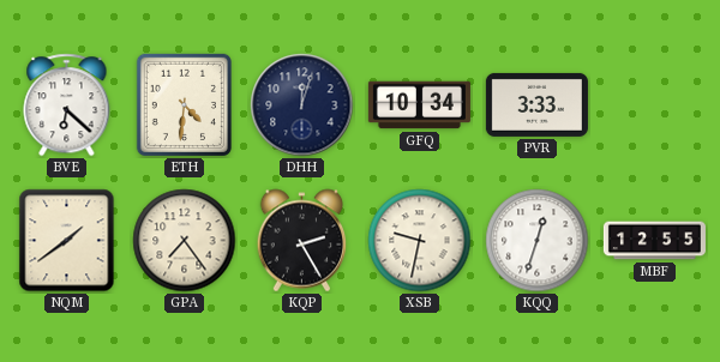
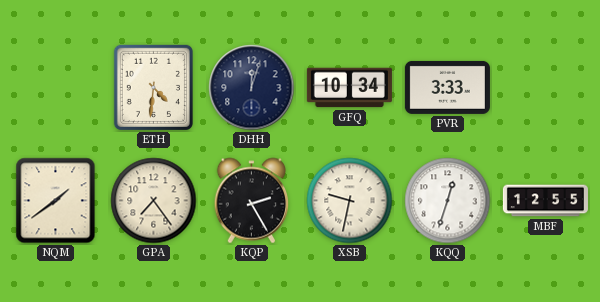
BVE: 6:22 -> none (67, 105)
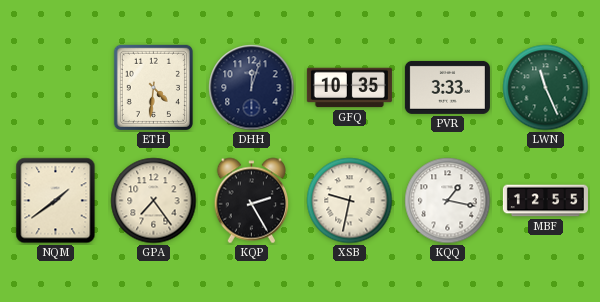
GFQ: 10:34 -> 10:35 (349, 88)
LWN: none -> 11:26 (546, 88)
KQQ: 12:33 -> 1:17 (448, 201)
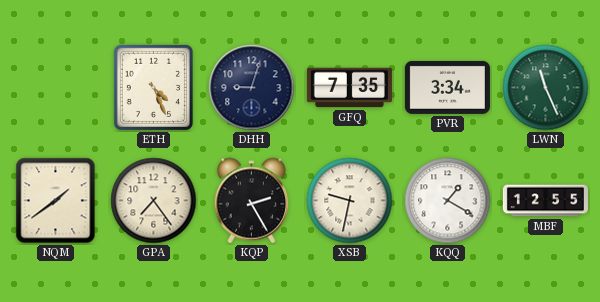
ETH: 4:31 -> 4:26 (153, 87)
DHH: 12:03 -> 9:03 (252, 88)
GFQ: 10:35 -> 7:35 (349, 88)
PVR: 3:33 -> 3:34 (447, 87)
KQQ: 1:17 -> 1:20 (448, 201)
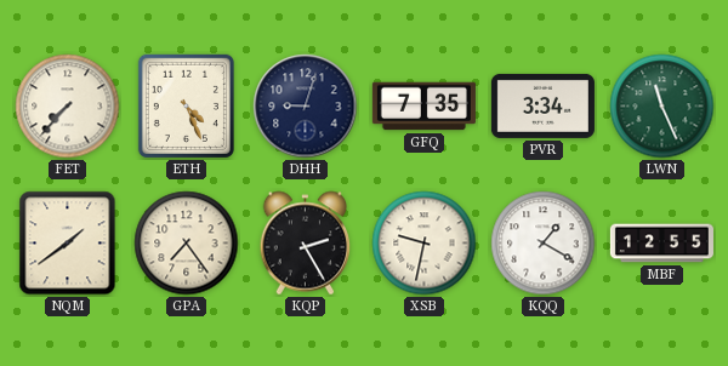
FET: none -> 7:37 (68, 107)
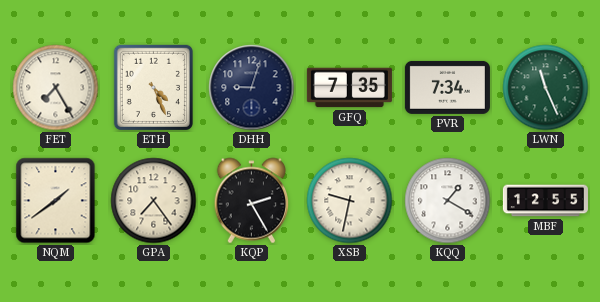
FET: 7:37 -> 7:25 (56, 88)
PVR: 3:34 -> 7:34 (447, 87)
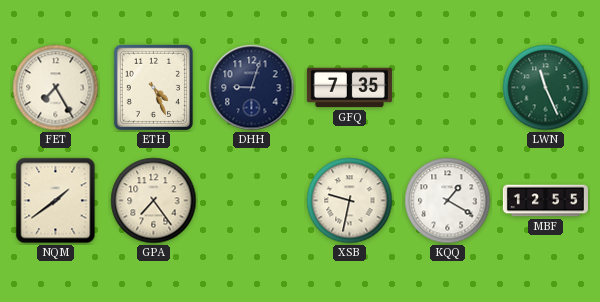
PVR: 7:34 -> none (447, 87)
KQP: 2:25 -> none (252, 201)
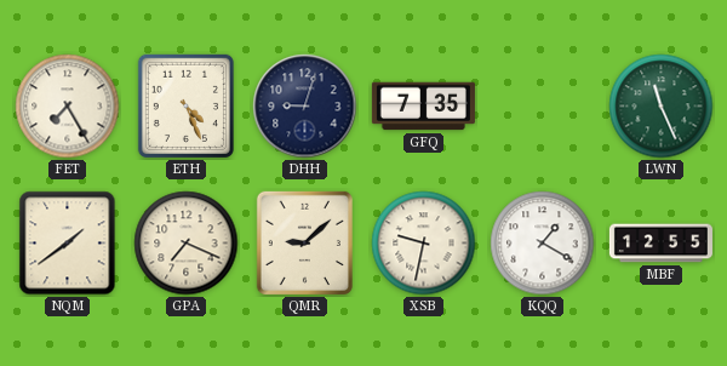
GPA: 7:24 -> 7:19 (187, 244)
QMR: none -> 9:08 (304, 242)
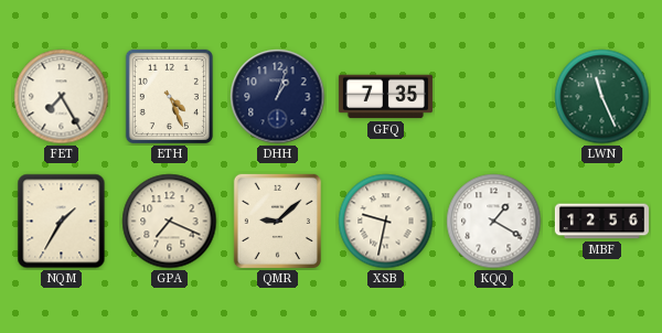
DHH: 9:03 -> 1:03 (278, 97)
NQM: 1:39 -> 1:35 (62, 222)
MBF: 12:55 -> 12:56 (601, 222)
